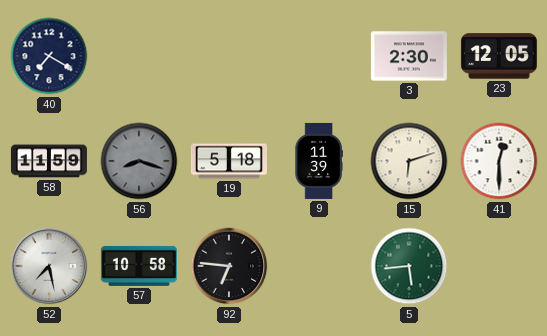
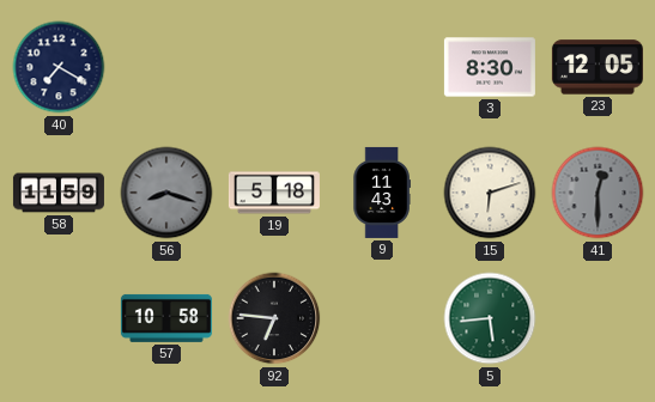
3: 2:30 -> 8:30 (490, 67)
9: 11:39 -> 11:43 (382, 193)
41 dial: white -> grey (598, 193)
52: 7:28 -> none (49, 266)
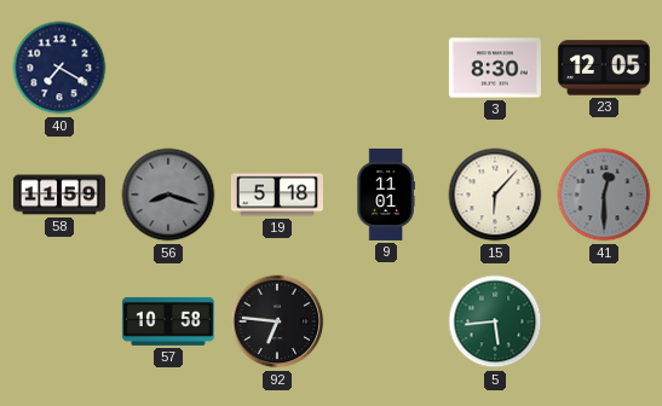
9: 11:43 -> 11:01 (386, 195)
15: 6:12 -> 6:07 (495, 195)
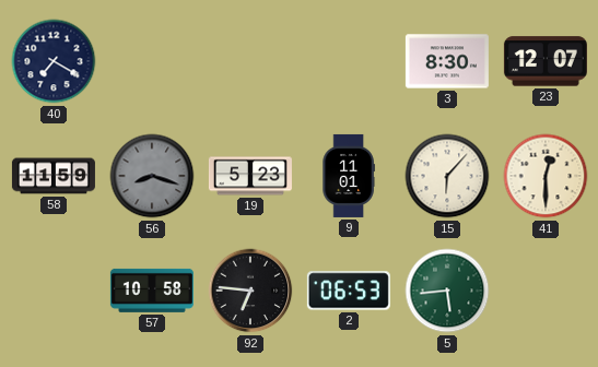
23: 12:05 -> 12:07 (546, 61)
19: 5:18 -> 5:23 (250, 176)
41 dial: grey -> cream (546, 176)
2: none -> 06:53 (349, 291)
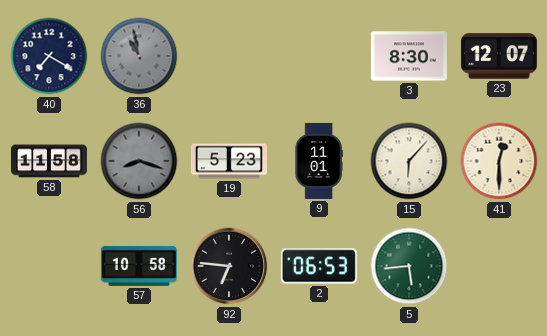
36: none -> 10:58 (139, 56)
58: 11:59 -> 11:58 (49, 161)
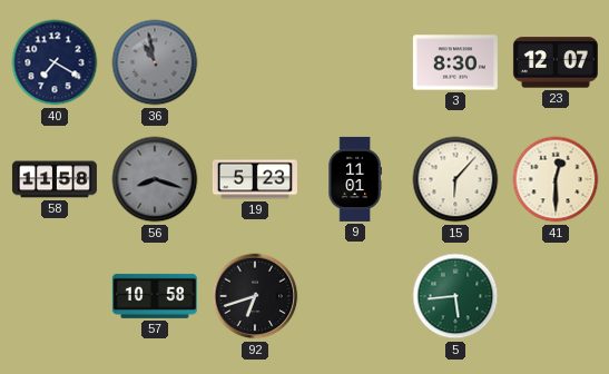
92: 6:46 -> 6:42 (255, 296)
2: 06:53 -> none (319, 266)
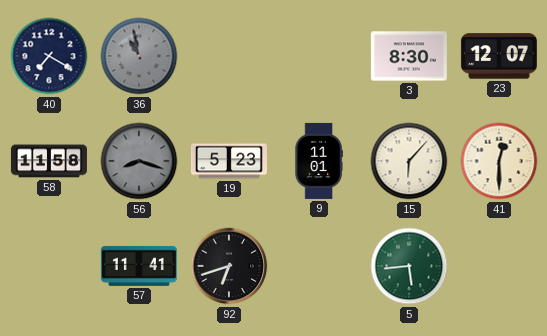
57: 10:58 -> 11:41 (139, 266)
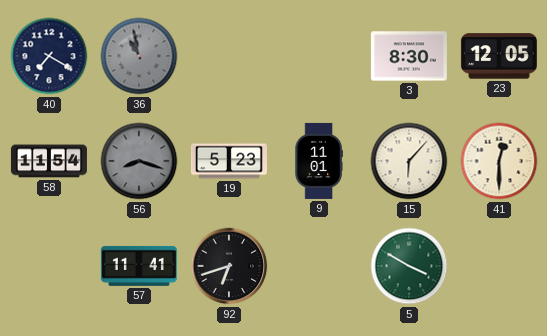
23: 12:07 -> 12:05 (499, 56)
58: 11:58 -> 11:54 (49, 161)
5: 5:44 -> 3:50 (409, 266)
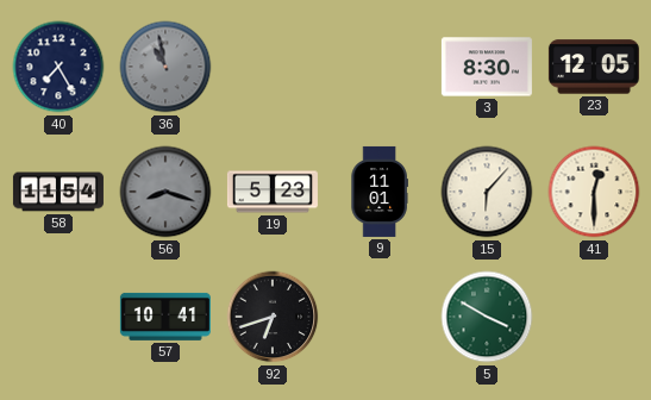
40: 7:20 -> 7:25 (58, 67)
57: 11:41 -> 10:41 (165, 317)
